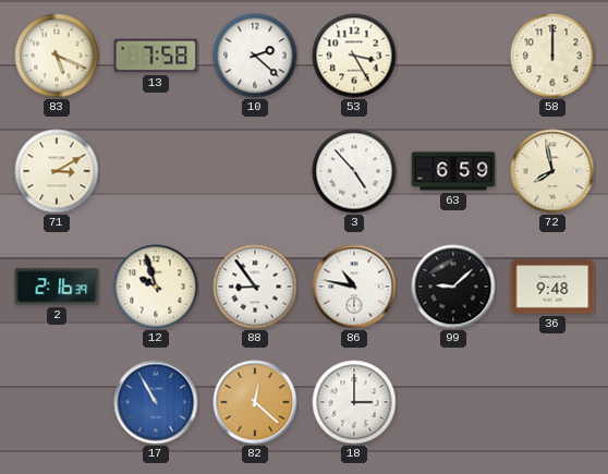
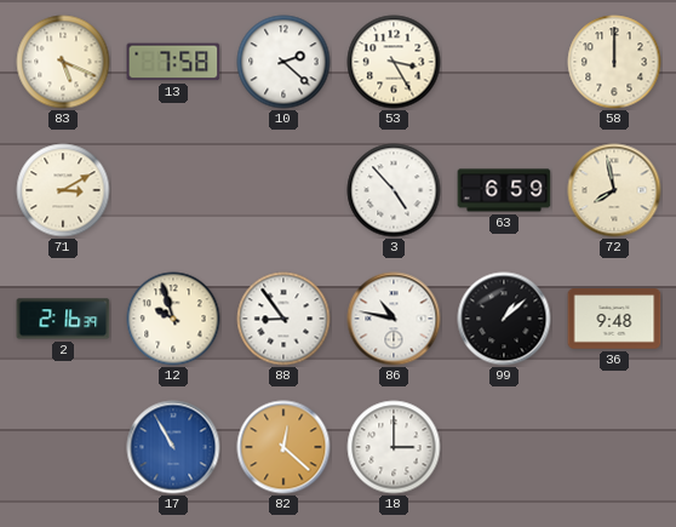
99: 9:08 -> 1:08 (504, 319)
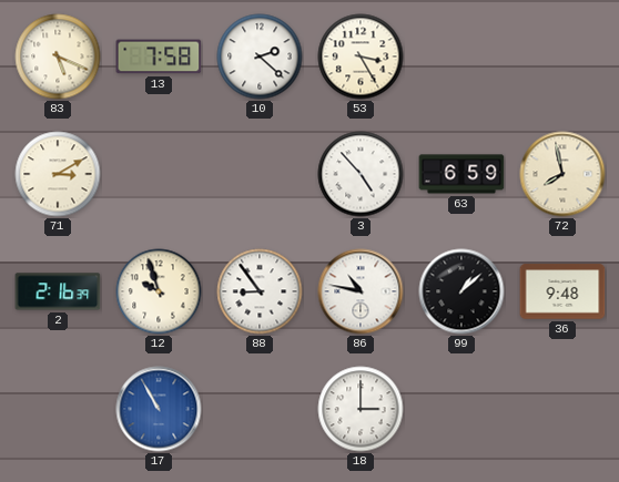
58: 12:00 -> none (614, 62)
82: 12:22 -> none (283, 447)
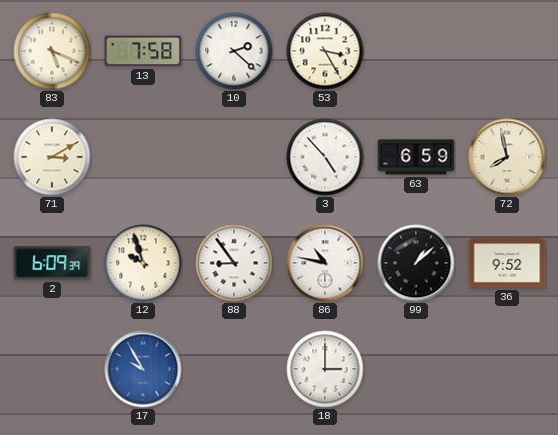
2: 2:16 -> 6:09 (52, 263)
36: 9:48 -> 9:52 (507, 263)
17: 10:55 -> 9:55 (143, 369)
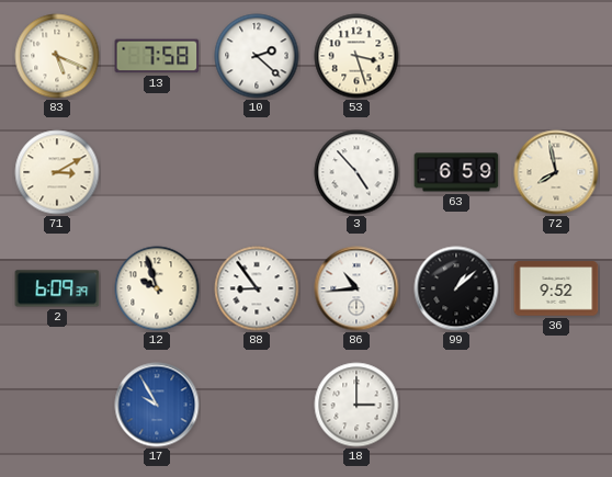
53: 3:25 -> 3:27 (356, 56)
86: 10:47 -> 10:44 (356, 288)
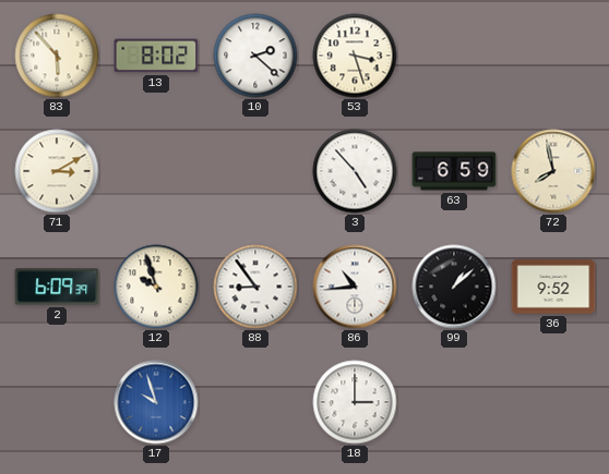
83: 5:19 -> 5:53 (57, 56)
13: 7:58 -> 8:02 (156, 56)
17: 9:55 -> 9:57 (156, 402)
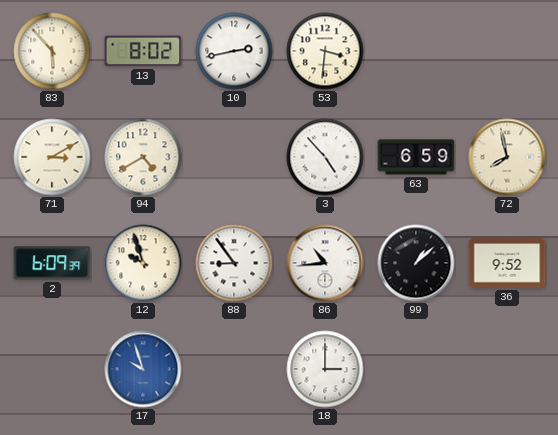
10: 2:22 -> 2:43 (234, 51)
53: 3:27 -> 3:31 (325, 51)
94: none -> 4:40 (143, 157)
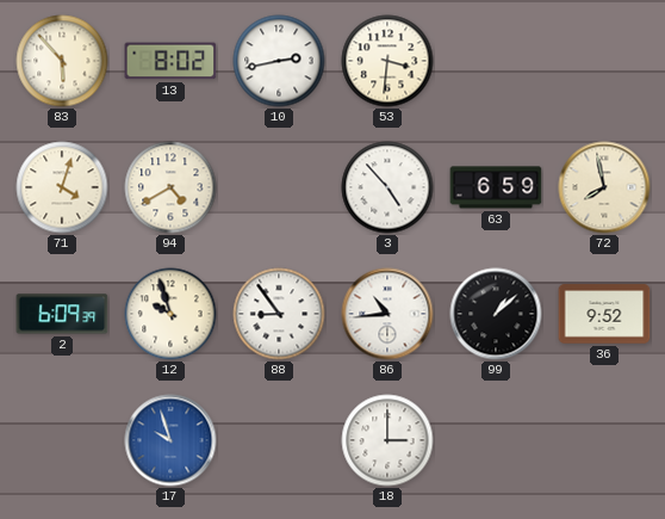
71: 3:10 -> 4:03 (62, 187)
